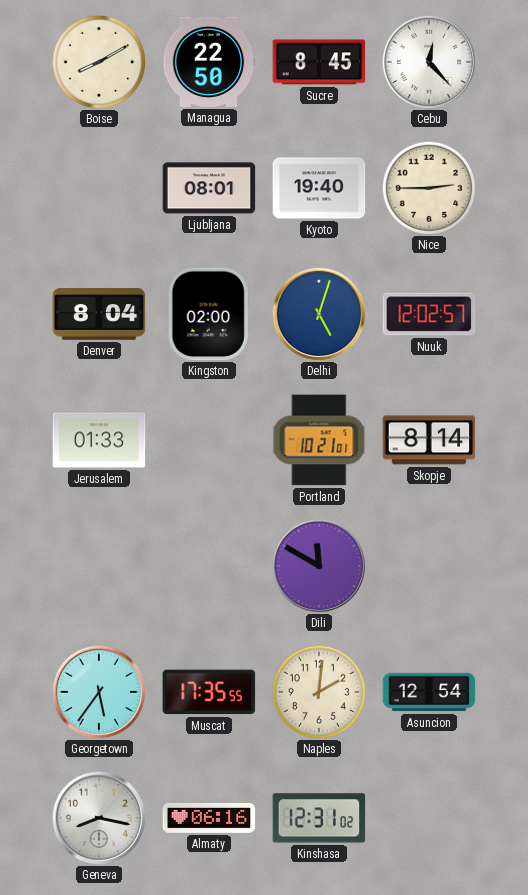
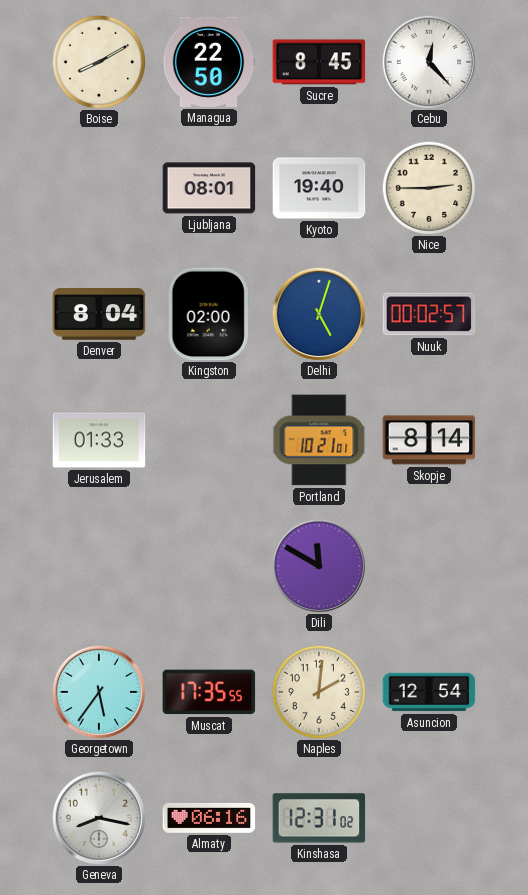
Nuuk: 12:02 -> 00:02 (429, 314)
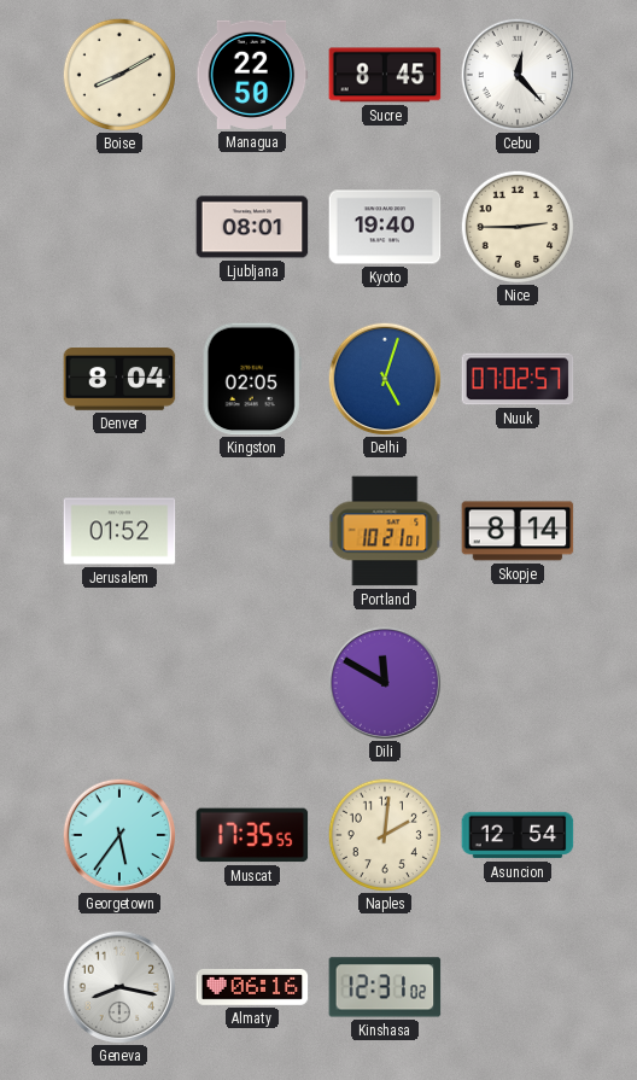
Kingston: 02:00 -> 02:05 (252, 379)
Nuuk: 00:02 -> 07:02 (518, 379)
Jerusalem: 01:33 -> 01:52 (119, 531)
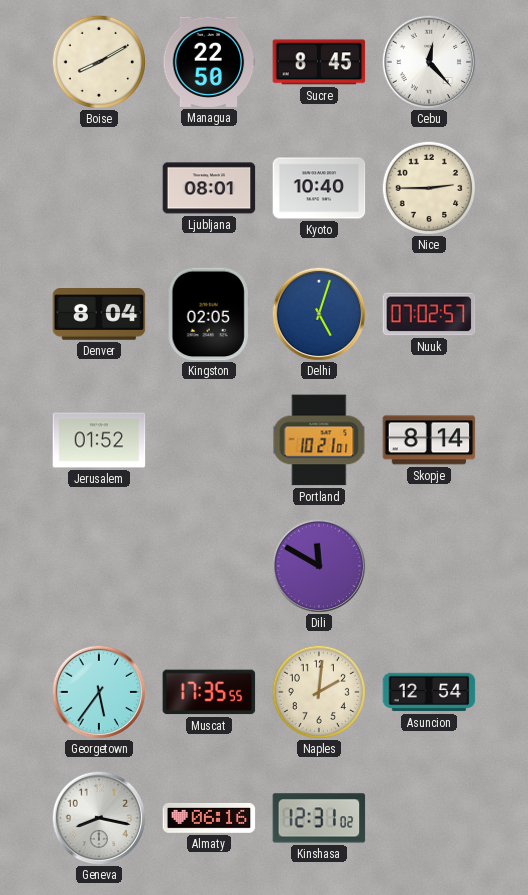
Kyoto: 19:40 -> 10:40 (319, 188)
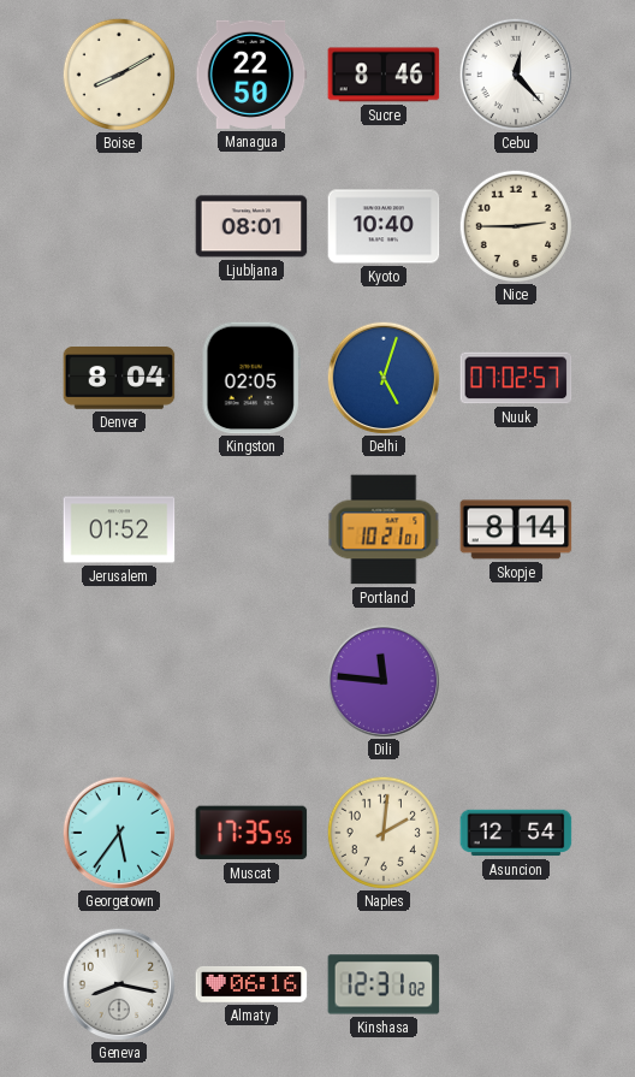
Sucre: 8:45 -> 8:46 (384, 75)
Dili: 11:50 -> 11:46 (384, 681)
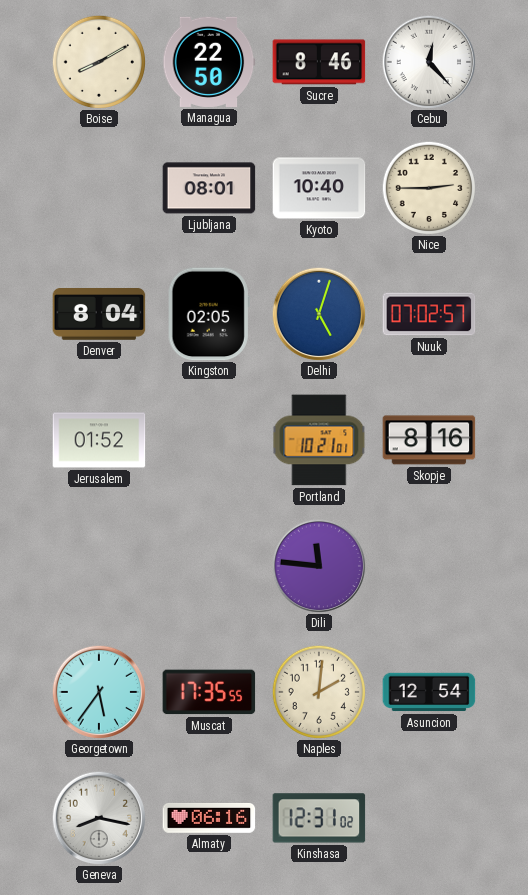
Skopje: 8:14 -> 8:16 (429, 440)
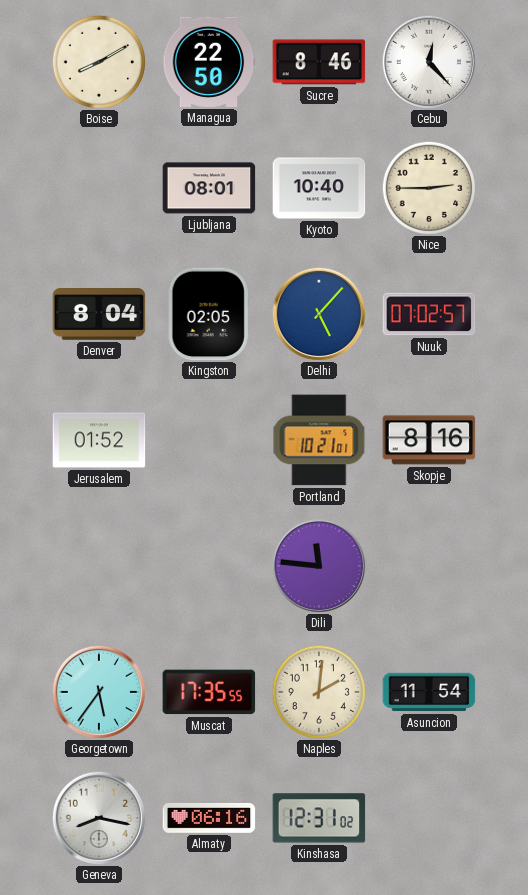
Delhi: 5:03 -> 5:07 (319, 314)
Asuncion: 12:54 -> 11:54 (429, 692)
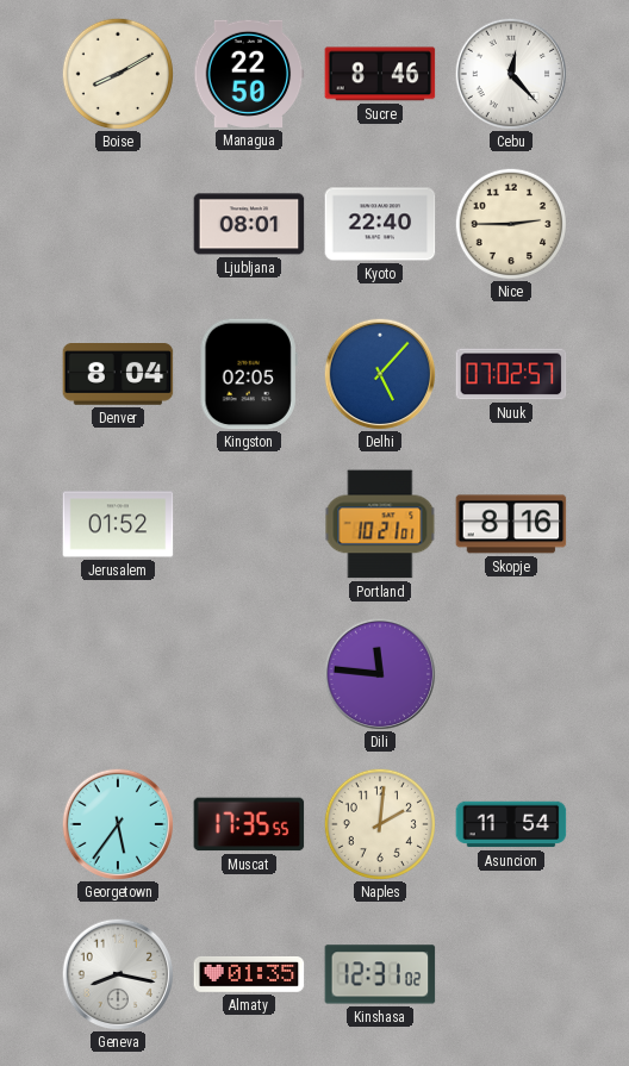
Kyoto: 10:40 -> 22:40 (380, 224)
Almaty: 06:16 -> 01:35 (249, 974)
